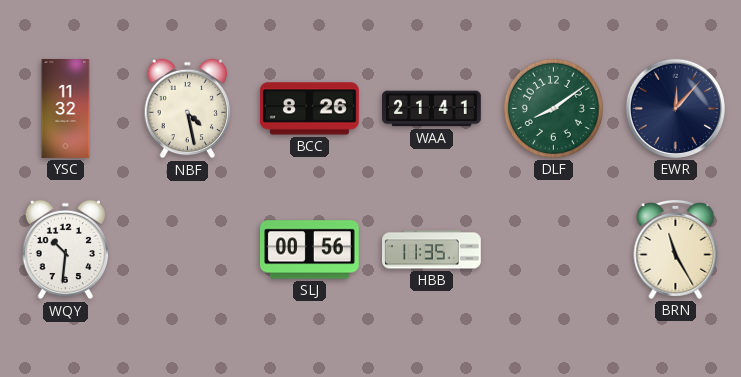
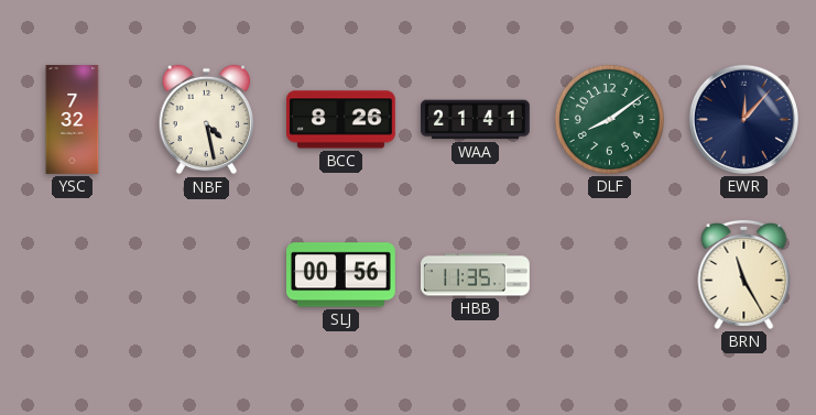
YSC: 11:32 -> 7:32 (73, 120)
WQY: 10:31 -> none (65, 250)
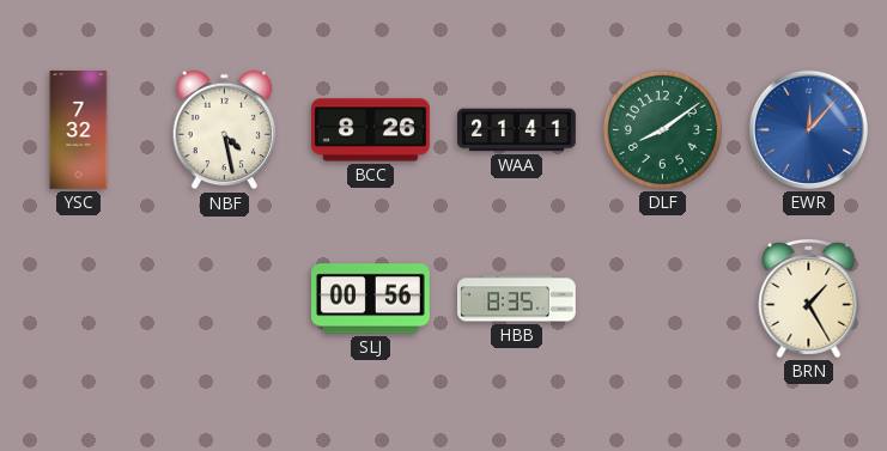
EWR dial: navy -> blue (808, 129)
HBB: 11:35 -> 8:35 (517, 299)
BRN: 11:25 -> 1:25 (809, 298)
